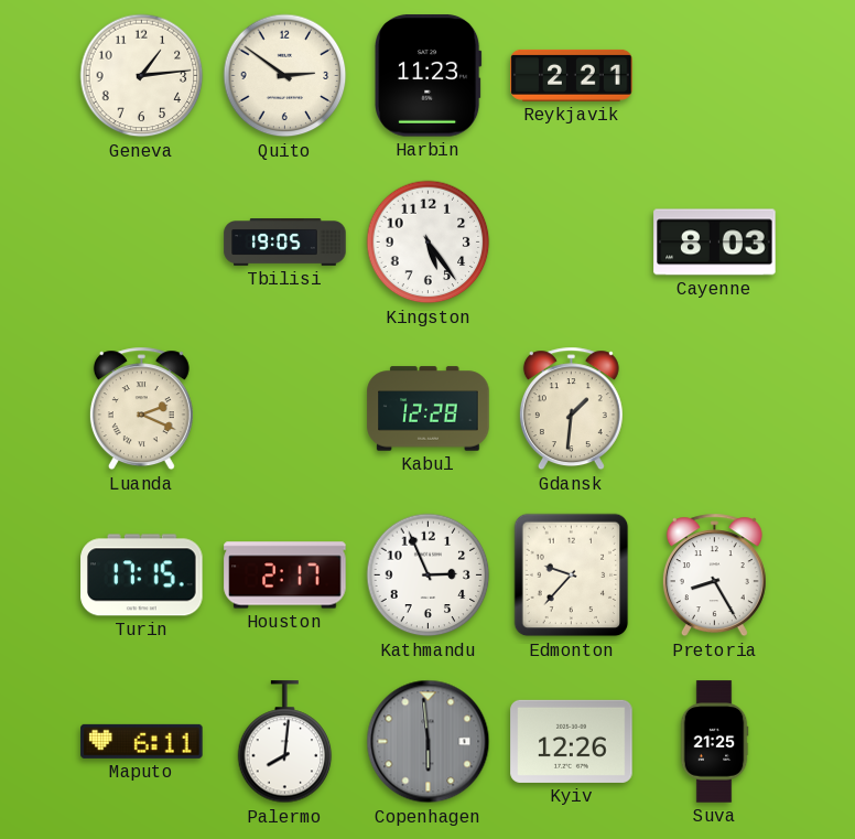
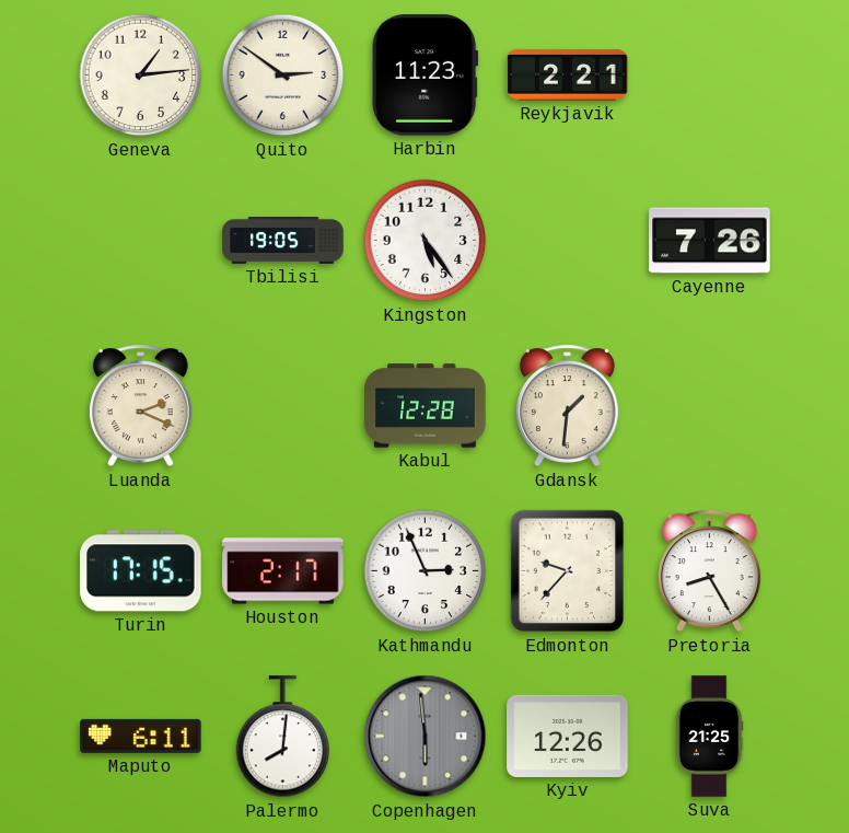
Cayenne: 8:03 -> 7:26 (710, 241)
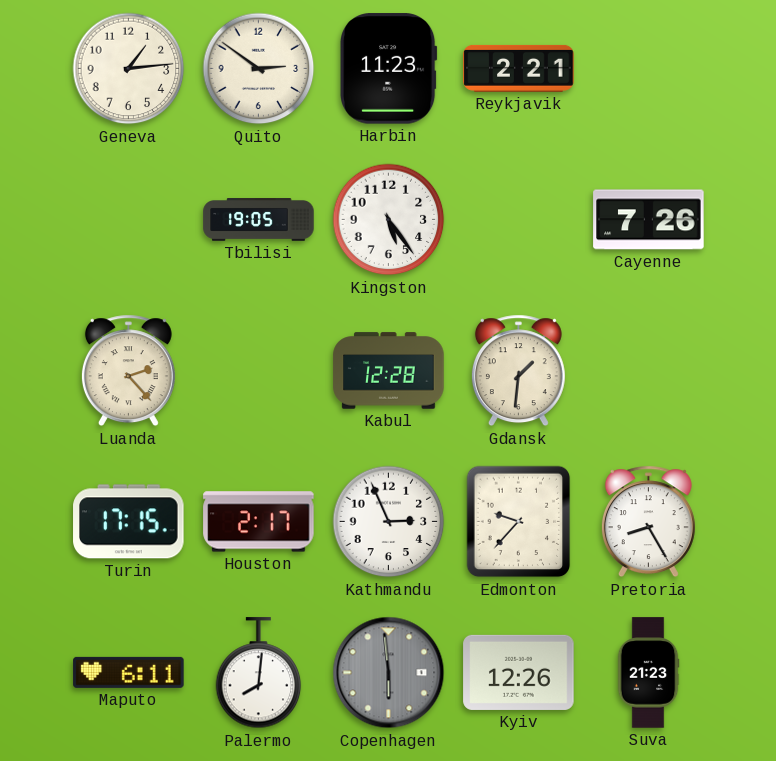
Luanda: 2:19 -> 2:23 (128, 371)
Suva: 21:25 -> 21:23 (648, 673)
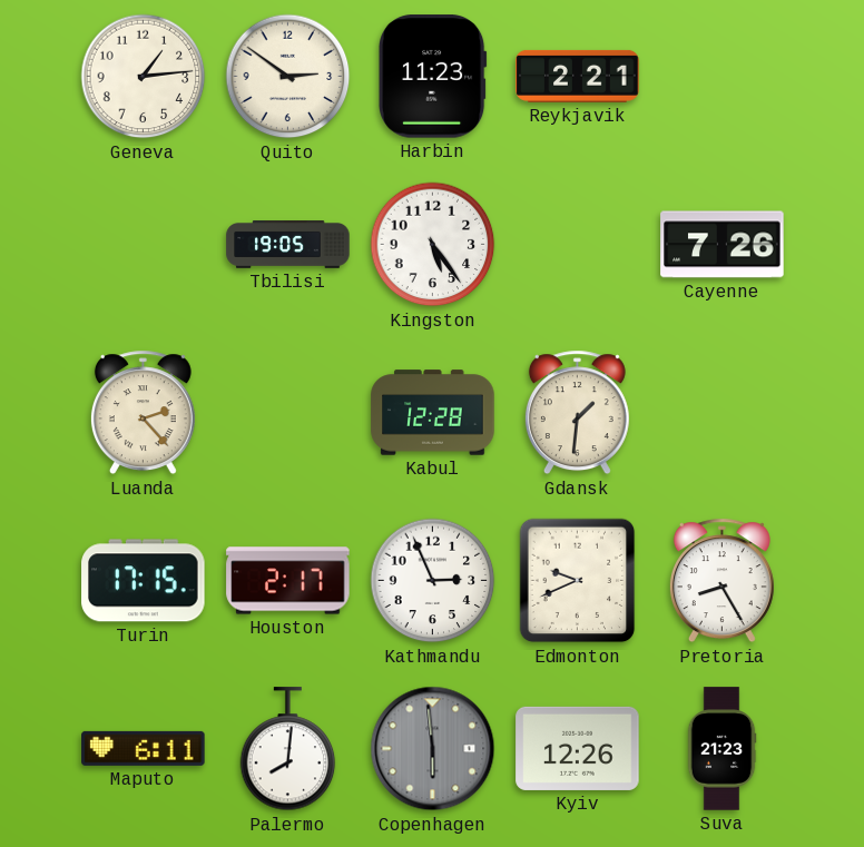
Edmonton: 9:37 -> 9:41 (578, 581)
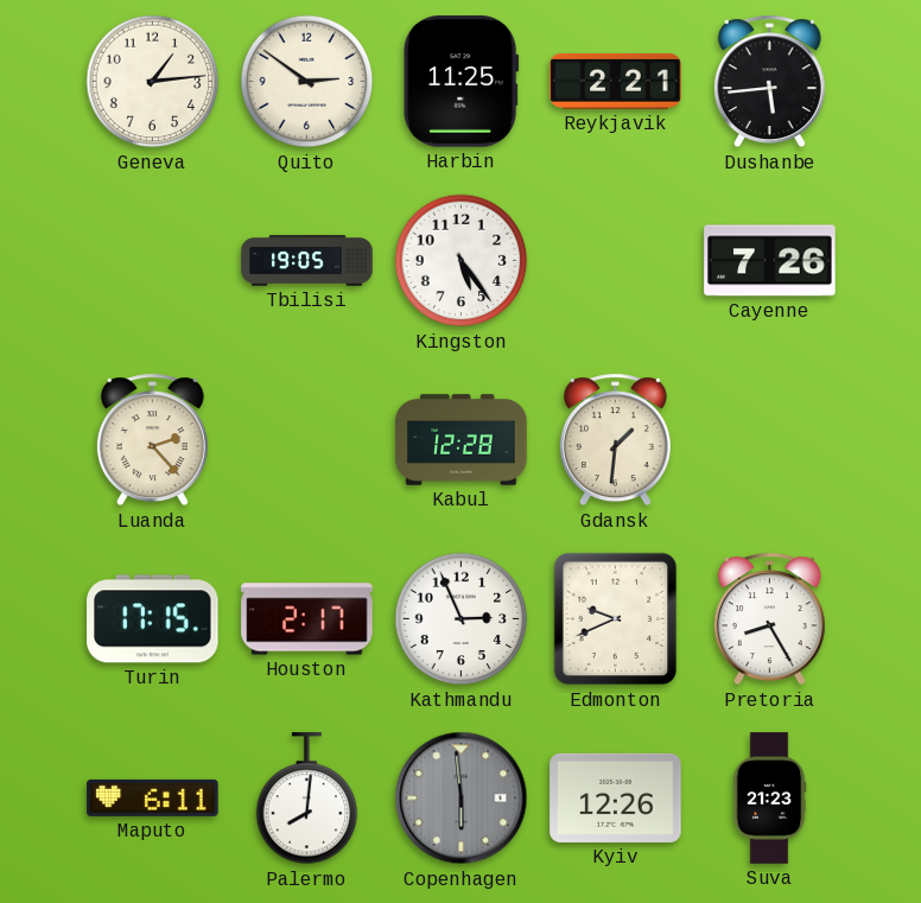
Harbin: 11:23 -> 11:25 (462, 82)
Dushanbe: none -> 5:44 (769, 82)
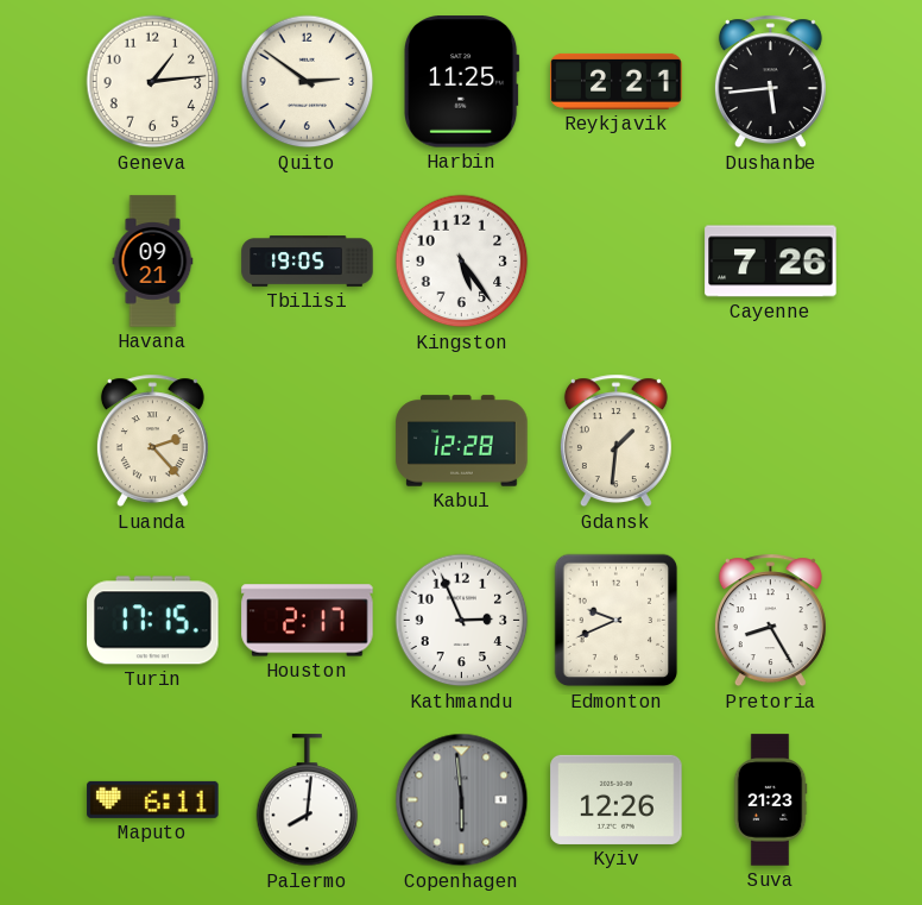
Havana: none -> 09:21 (153, 262)
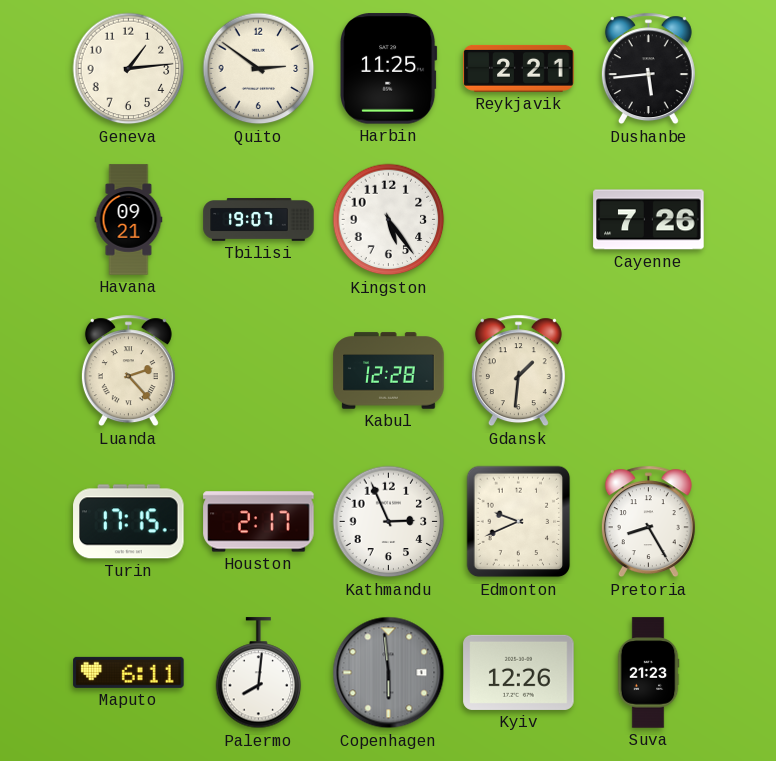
Tbilisi: 19:05 -> 19:07 (259, 220)
